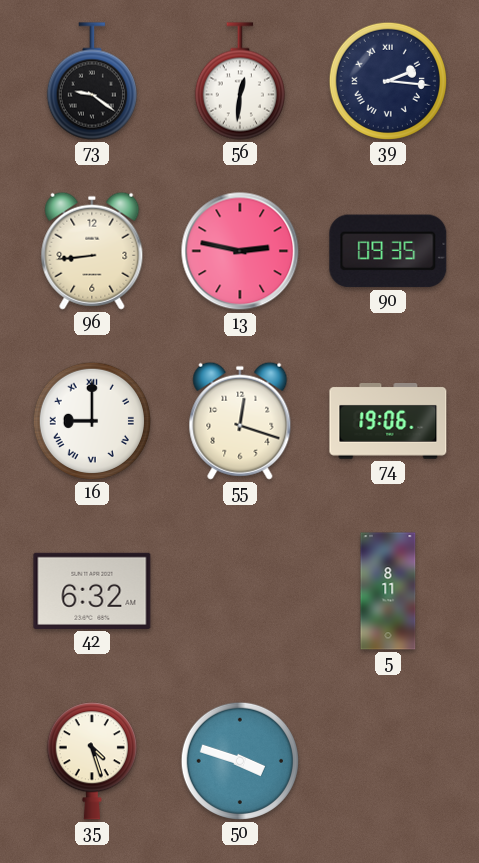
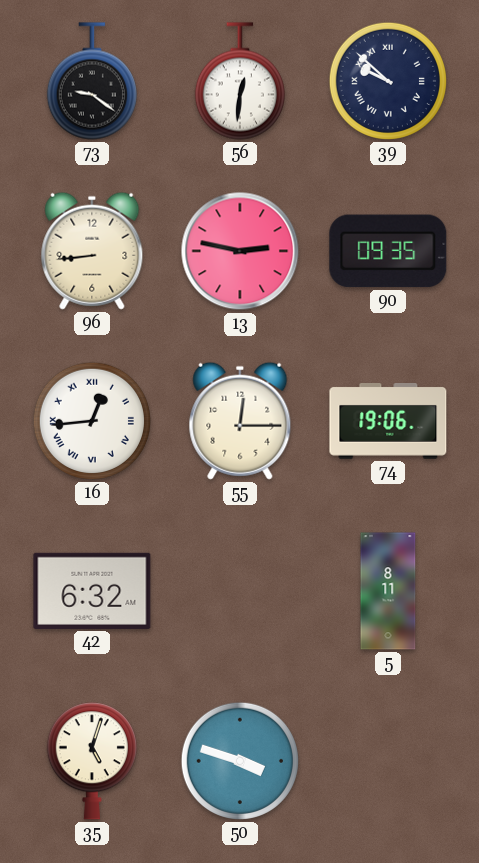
39: 2:16 -> 9:52 (388, 81)
16: 9:00 -> 12:44 (92, 421)
55: 12:18 -> 12:15 (240, 421)
35: 4:27 -> 5:03 (92, 761)
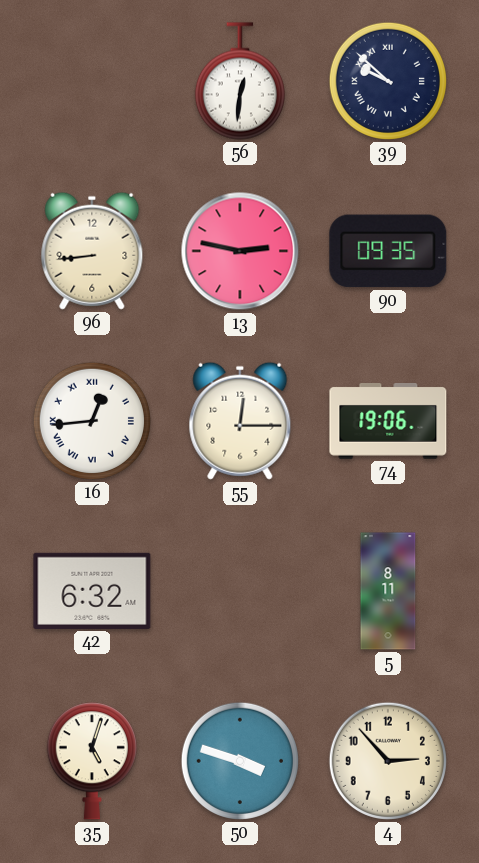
73: 9:21 -> none (92, 81)
4: none -> 2:53 (388, 761)
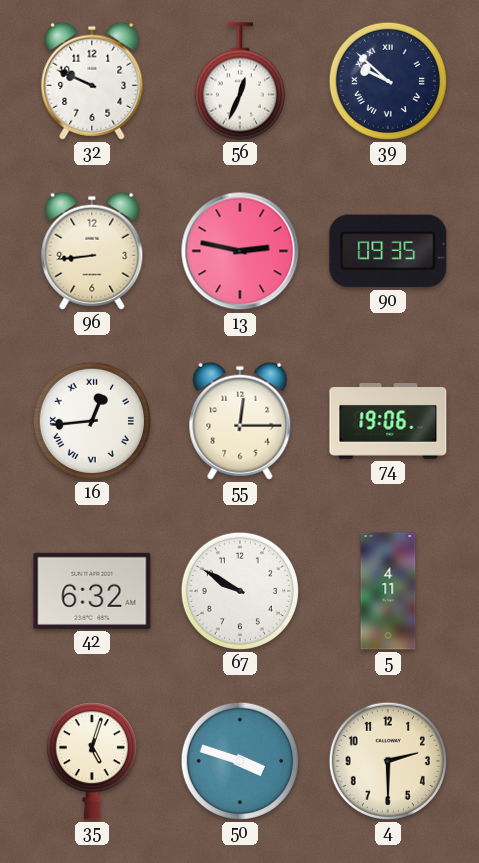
32: none -> 9:49 (92, 81)
56: 12:31 -> 12:34 (240, 81)
67: none -> 9:50 (240, 591)
5: 8:11 -> 4:11 (388, 591)
4: 2:53 -> 2:30 (388, 761)
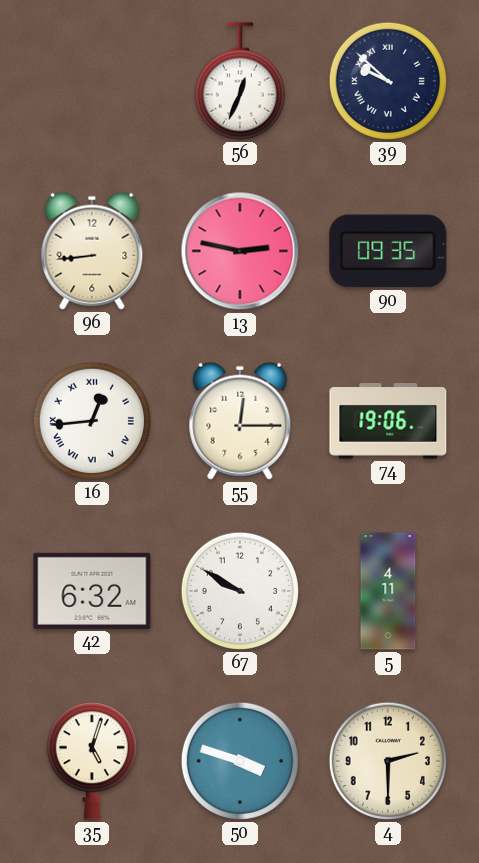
32: 9:49 -> none (92, 81)
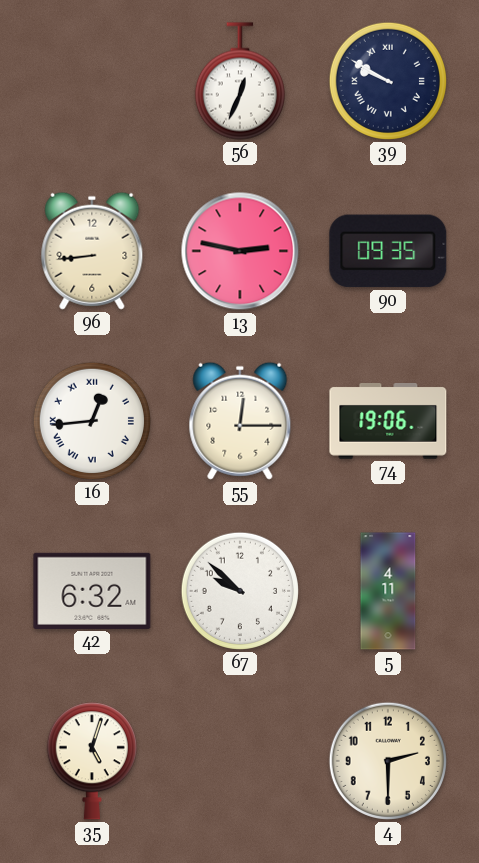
39: 9:52 -> 9:50 (388, 81)
67: 9:50 -> 9:52 (240, 591)
50: 3:48 -> none (240, 761)
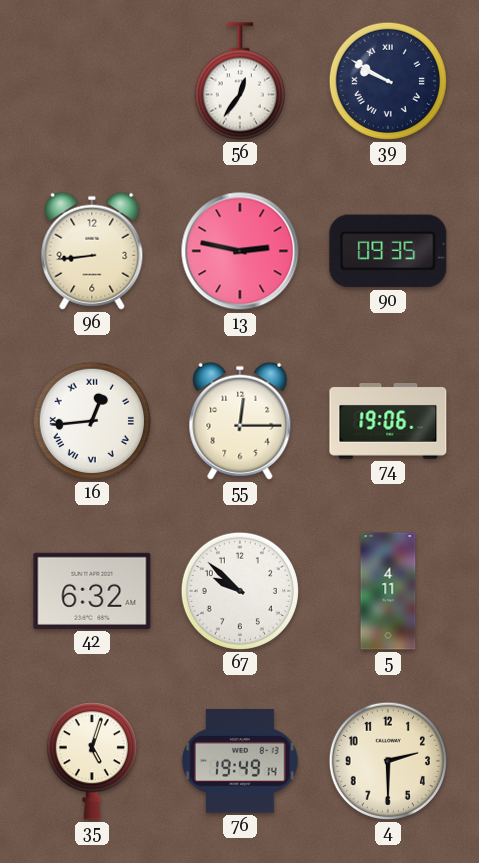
56: 12:34 -> 12:36 (240, 81)
76: none -> 19:49 (240, 762)
